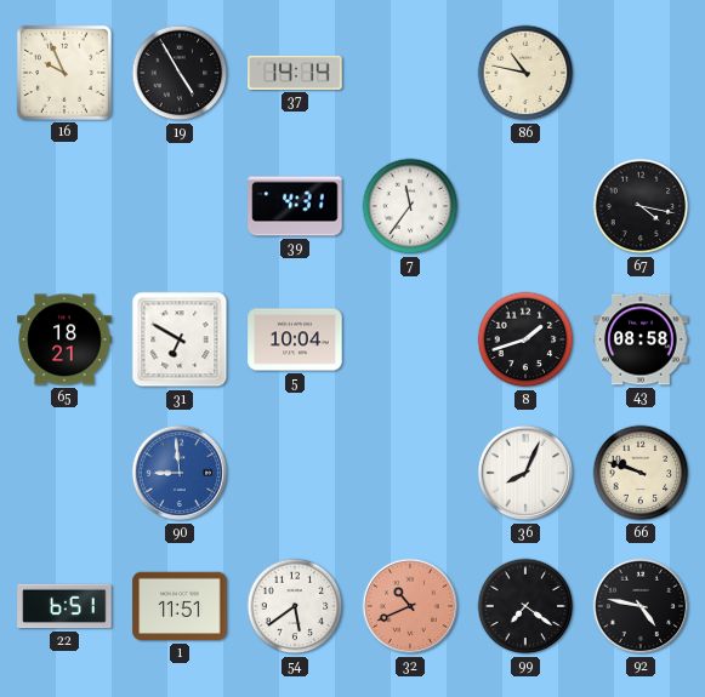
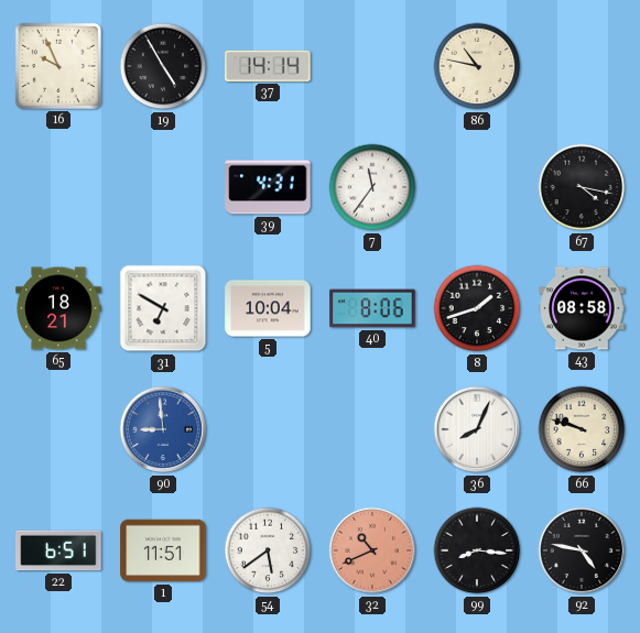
40: none -> 8:06 (372, 308)
99: 7:21 -> 8:16 (477, 550)
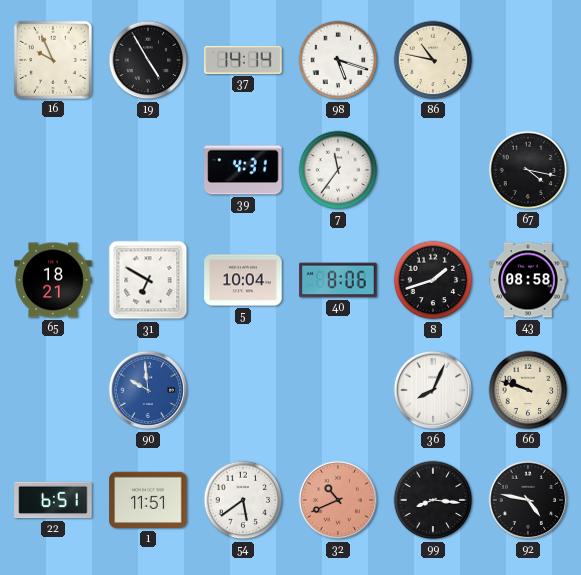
98: none -> 5:18 (338, 60)
90: 8:59 -> 9:59 (148, 390)
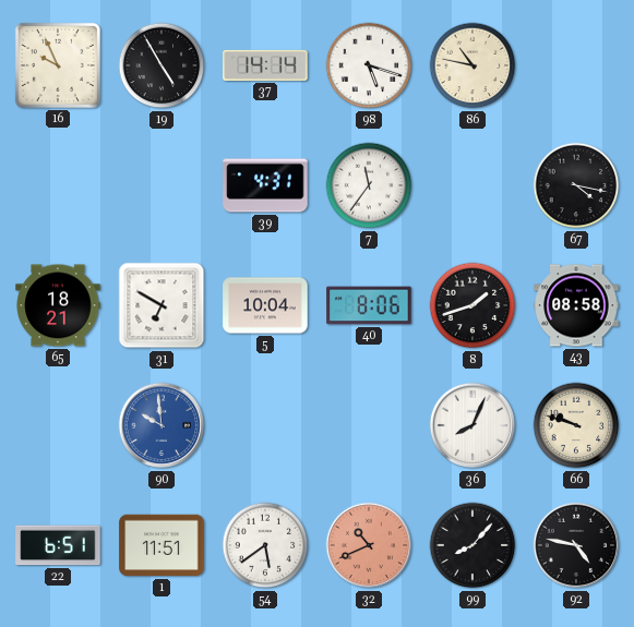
99: 8:16 -> 8:07 (472, 545)
